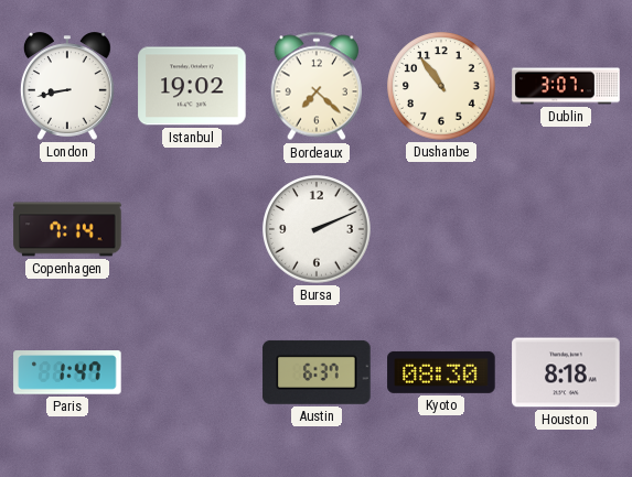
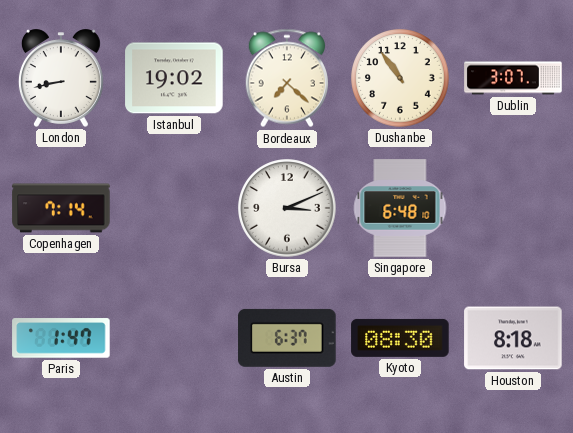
Bursa: 2:11 -> 3:11 (287, 208)
Singapore: none -> 6:48 (400, 208)
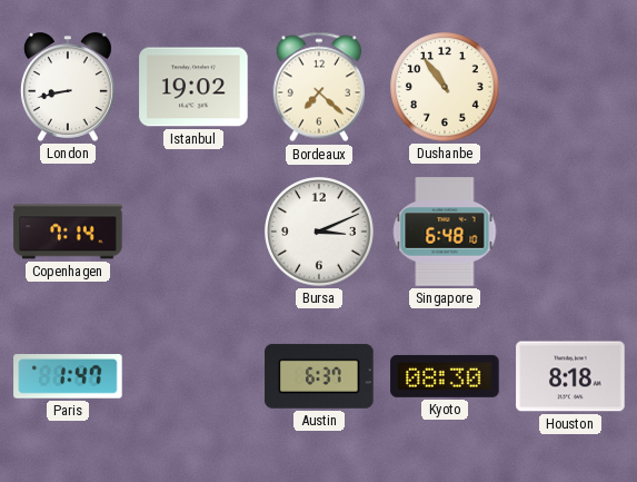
Dublin: 3:07 -> none (513, 78)
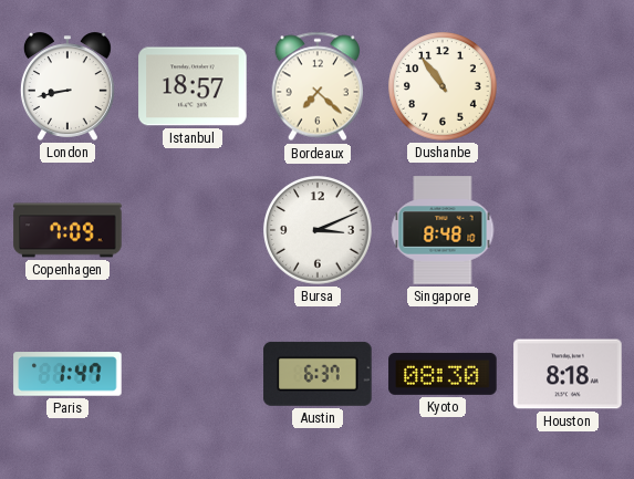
Istanbul: 19:02 -> 18:57 (193, 86)
Copenhagen: 7:14 -> 7:09 (67, 230)
Singapore: 6:48 -> 8:48 (443, 230)
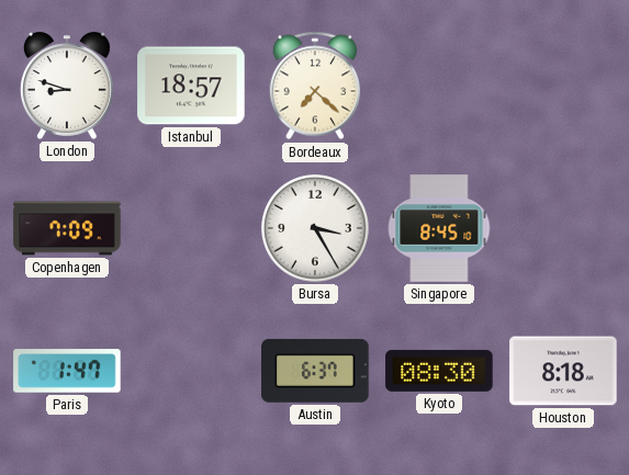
London: 8:43 -> 8:48 (67, 86)
Dushanbe: 10:54 -> none (443, 86)
Bursa: 3:11 -> 3:25 (315, 228)
Singapore: 8:48 -> 8:45 (439, 228)
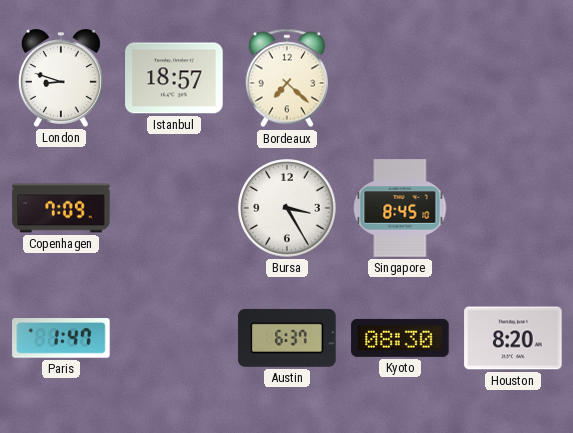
Houston: 8:18 -> 8:20 (513, 338)
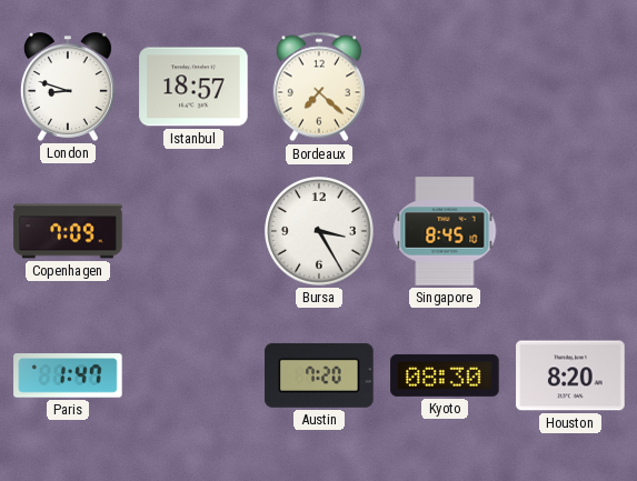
Austin: 6:37 -> 7:20 (319, 375)
